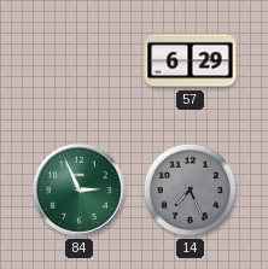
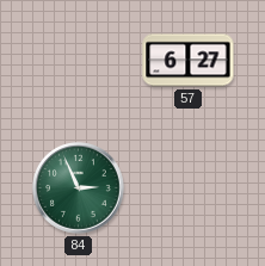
57: 6:29 -> 6:27 (189, 61)
14: 7:26 -> none (190, 189)
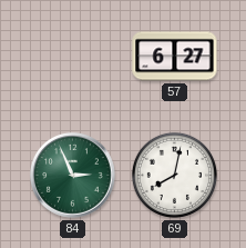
69: none -> 8:02 (174, 175)
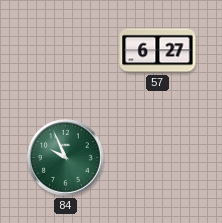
84: 2:56 -> 9:56 (66, 158)
69: 8:02 -> none (174, 175)
